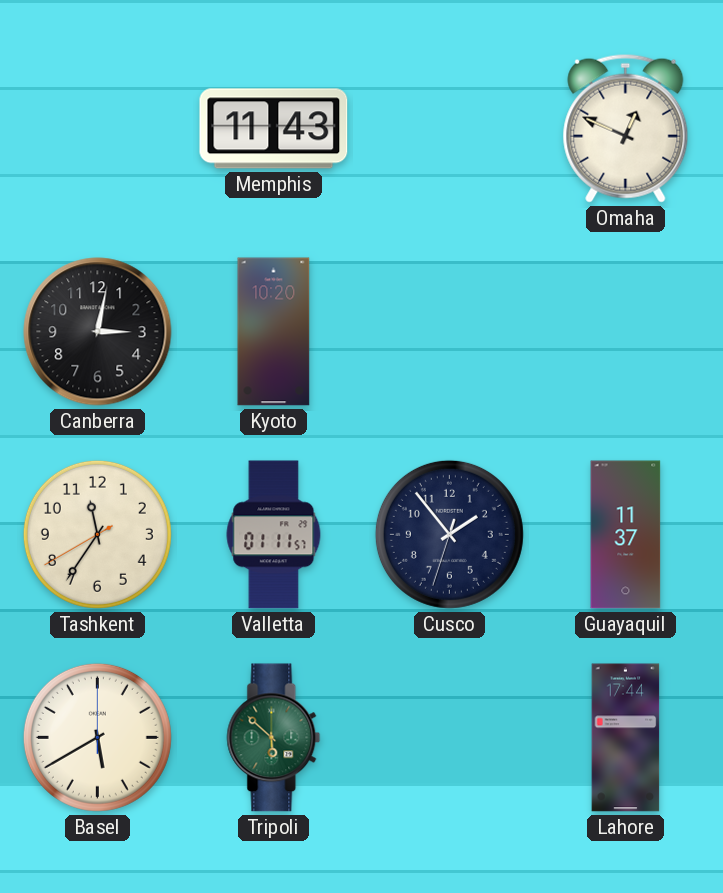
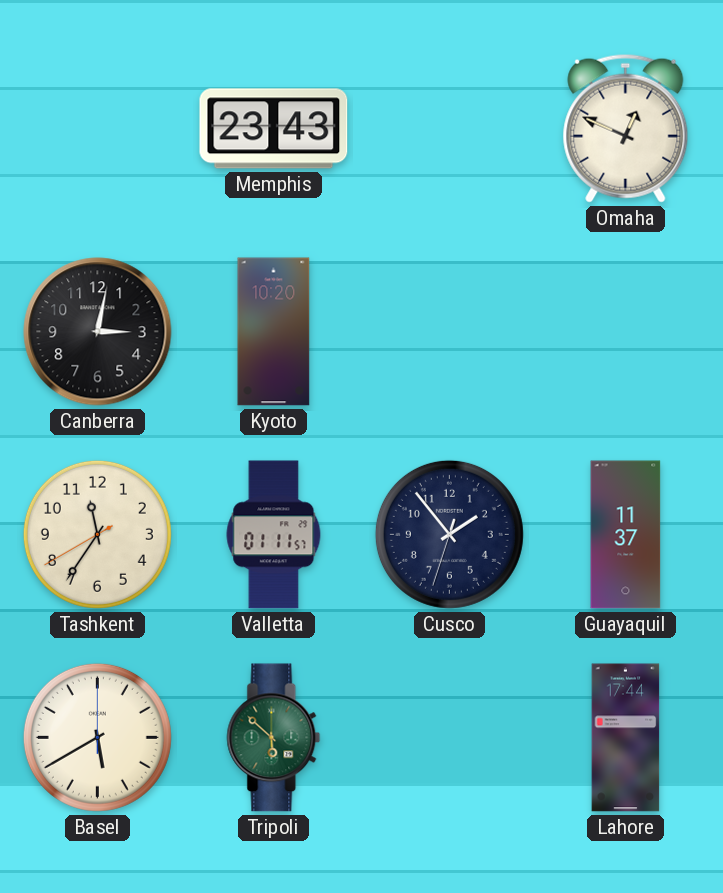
Memphis: 11:43 -> 23:43 (274, 129)
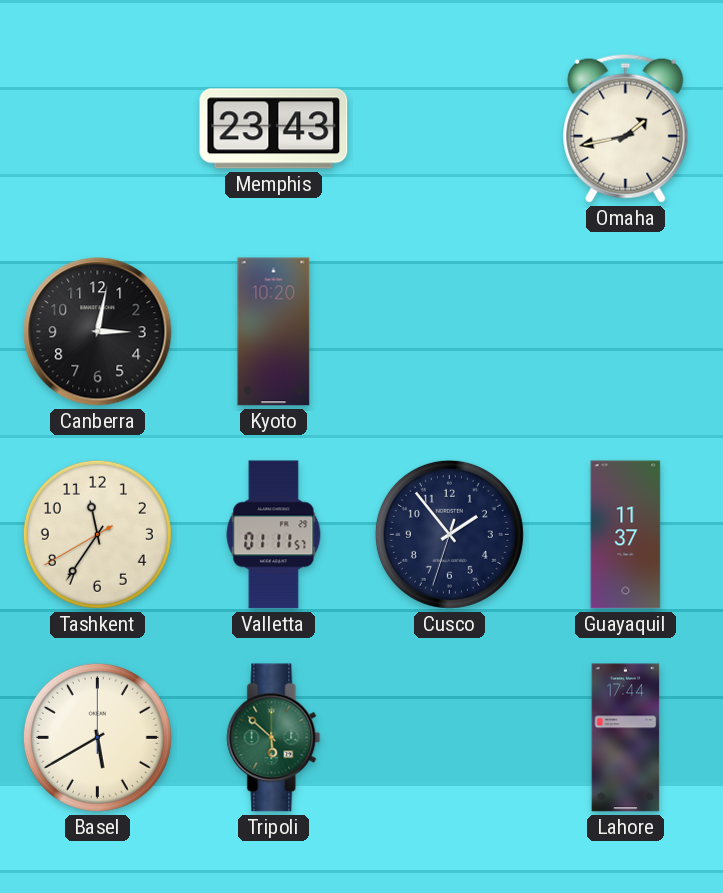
Omaha: 12:49 -> 1:43 (626, 128)
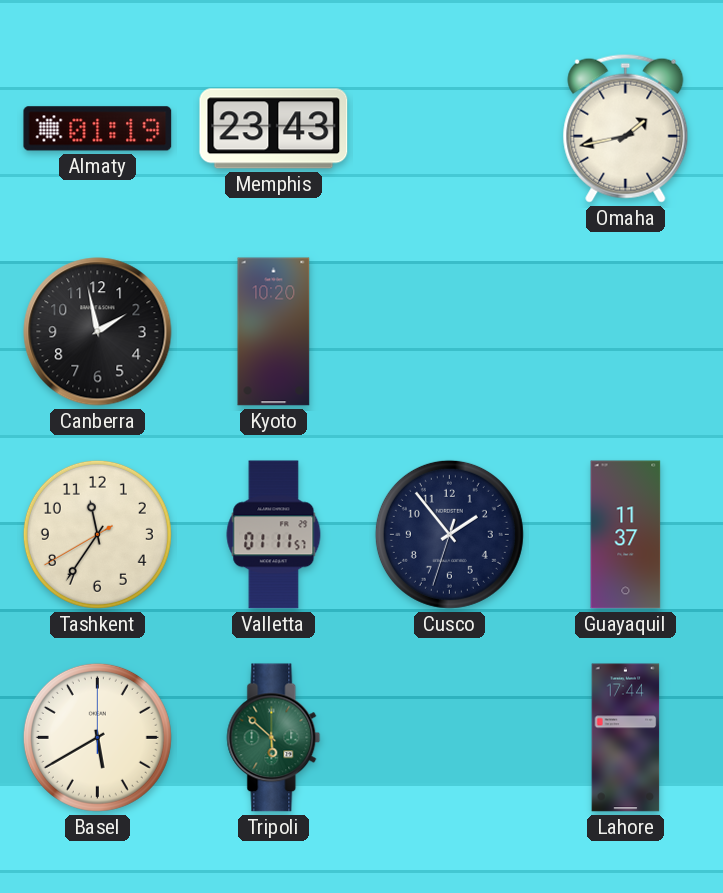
Almaty: none -> 01:19 (98, 129)
Canberra: 3:02 -> 1:58 (98, 332)
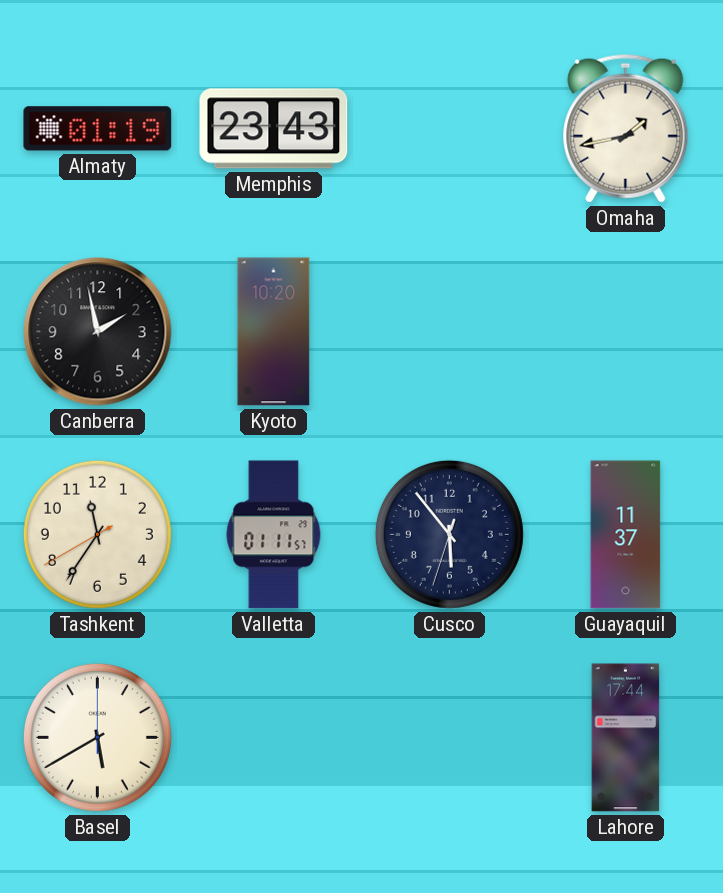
Cusco: 1:53 -> 5:53 (449, 534)
Tripoli: 5:52 -> none (274, 738)
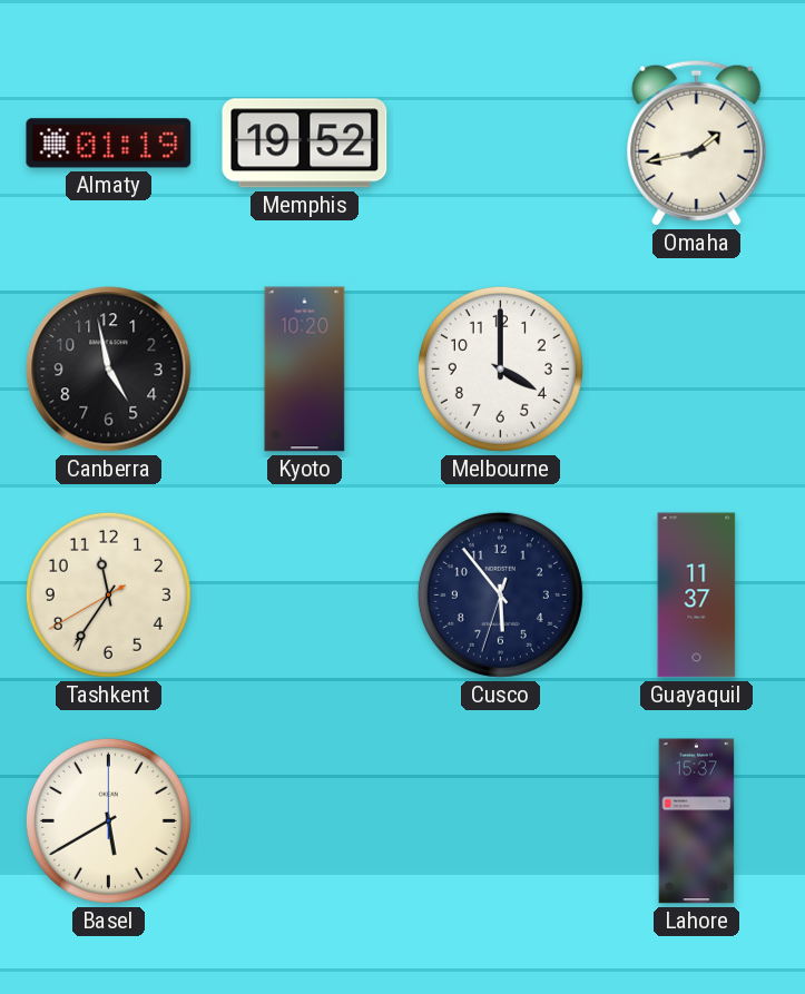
Memphis: 23:43 -> 19:52 (305, 144)
Canberra: 1:58 -> 4:58 (109, 370)
Melbourne: none -> 4:00 (500, 368)
Valletta: 01:11 -> none (274, 535)
Lahore: 17:44 -> 15:37 (697, 821)
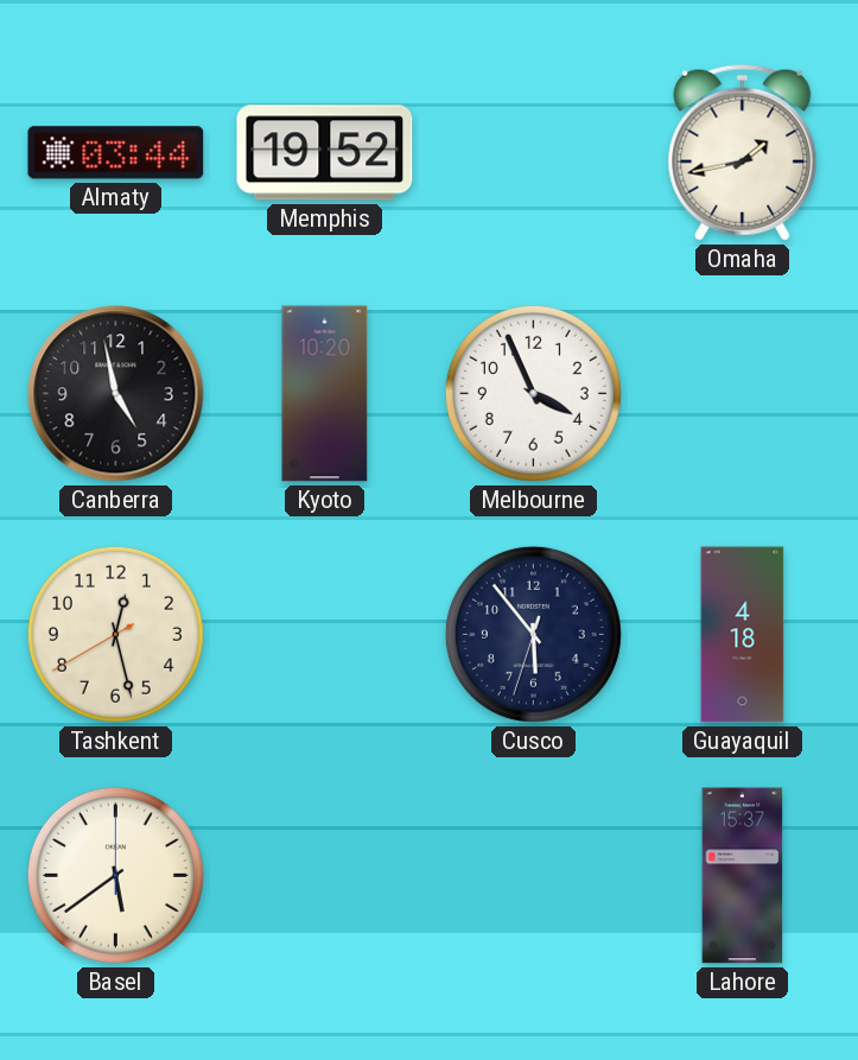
Almaty: 01:19 -> 03:44 (116, 153)
Melbourne: 4:00 -> 3:56 (533, 393)
Tashkent: 11:35 -> 12:27 (115, 634)
Guayaquil: 11:37 -> 4:18 (743, 635)
Basel: 5:40 -> 5:39 (115, 875)
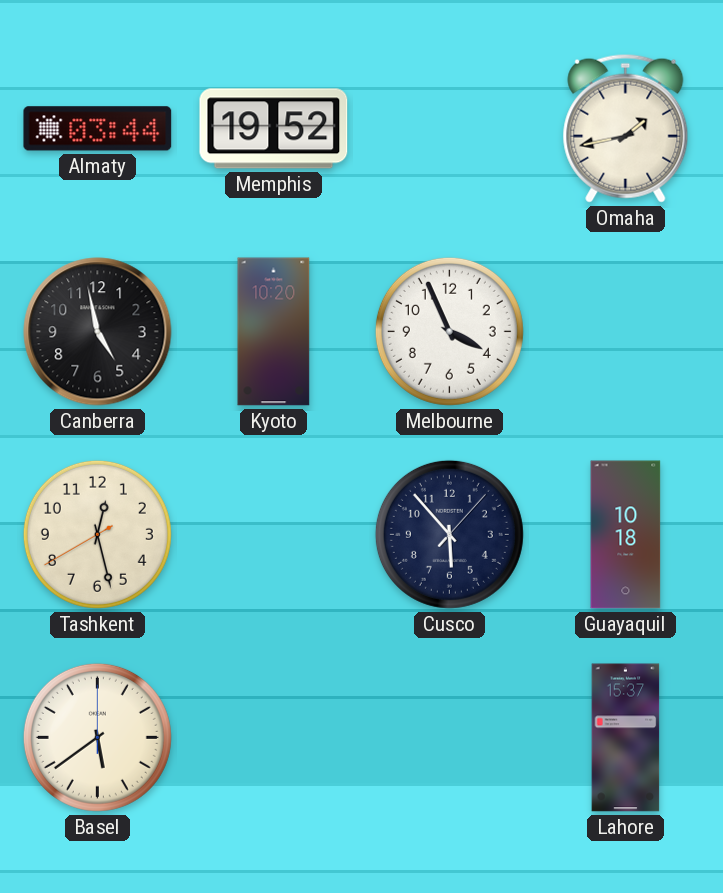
Cusco: 5:53:33 -> 5:53:07 (449, 534)
Guayaquil: 4:18 -> 10:18 (626, 535)
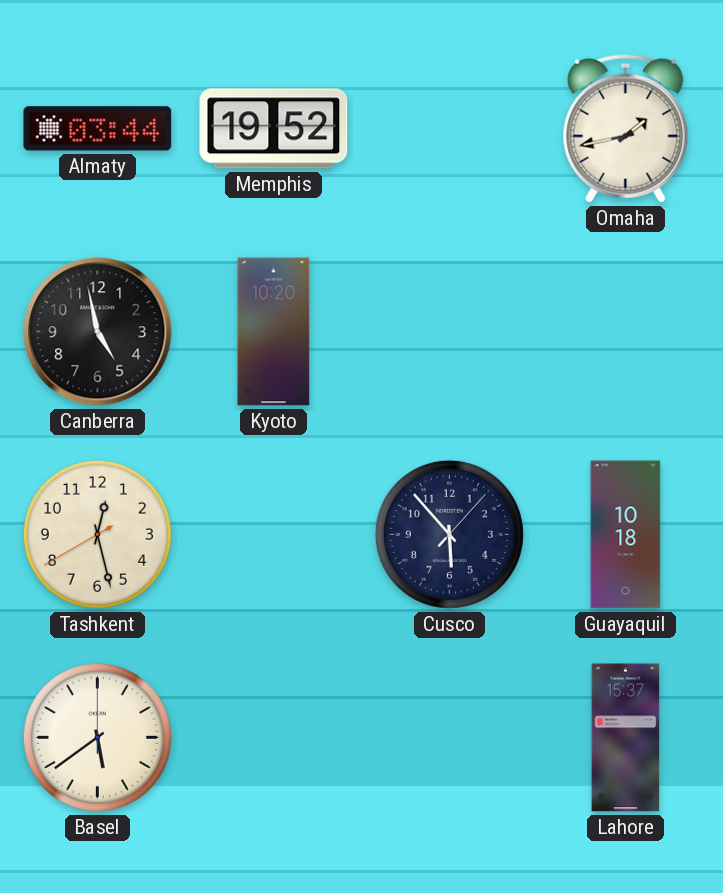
Melbourne: 3:56 -> none (449, 331)
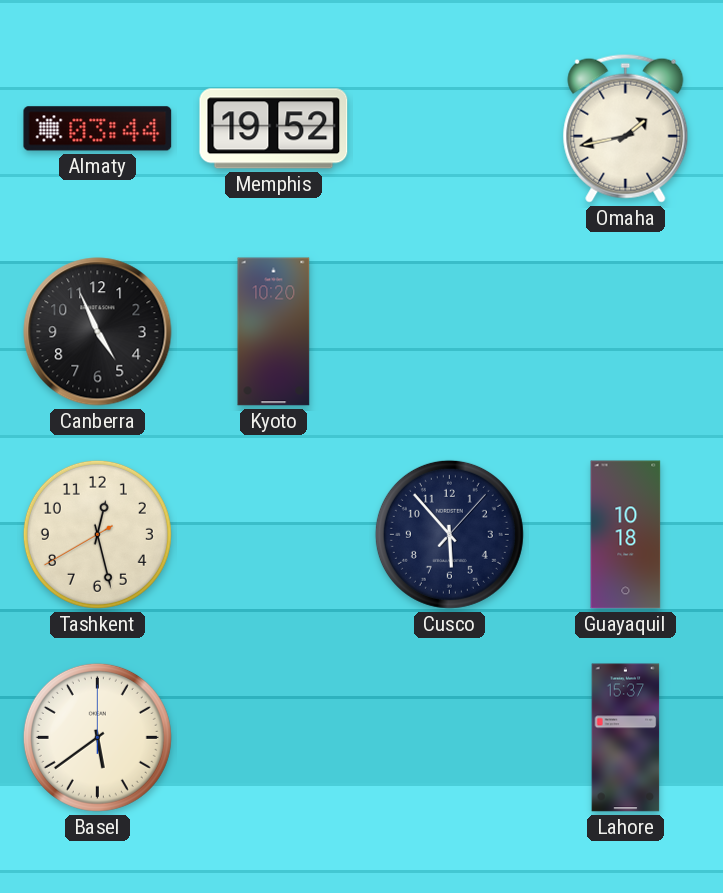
Canberra: 4:58 -> 4:56 (98, 332)
